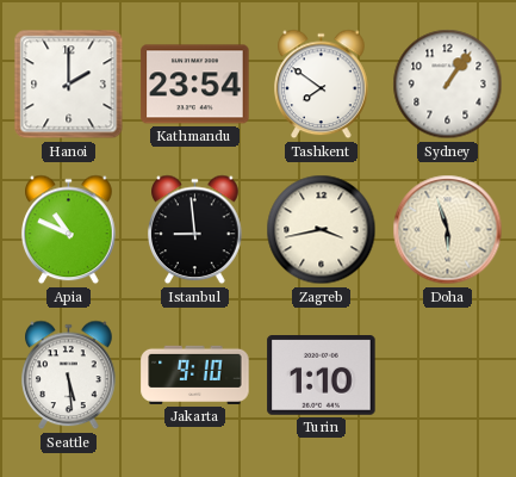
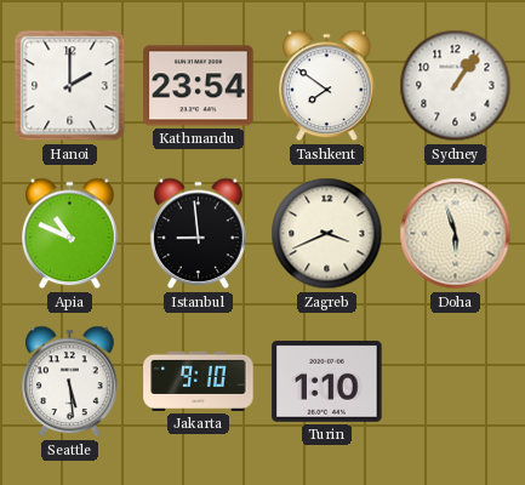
Zagreb: 3:43 -> 3:41 (327, 234)
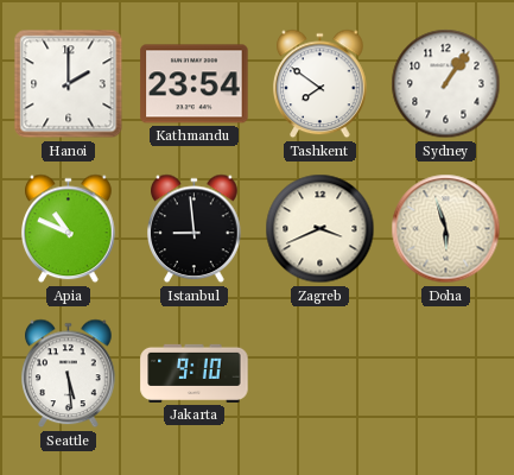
Turin: 1:10 -> none (327, 382)
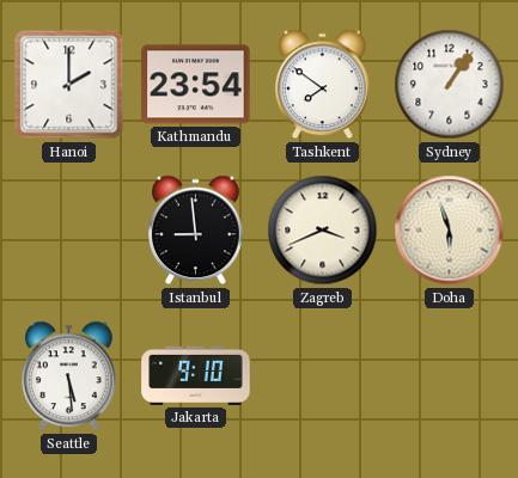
Apia: 10:49 -> none (69, 229)
